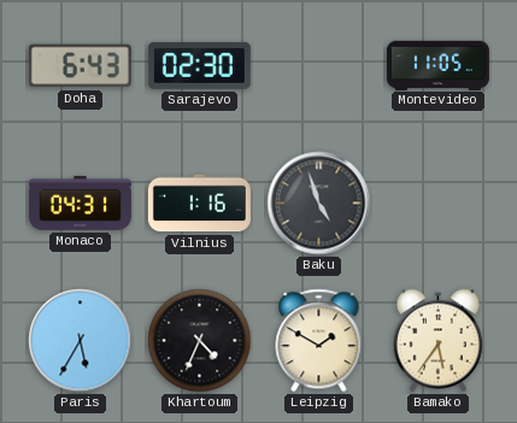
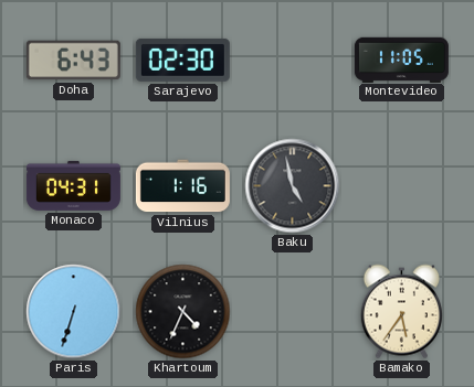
Baku: 4:57 -> 4:58 (293, 186)
Paris: 5:35 -> 6:33 (74, 312)
Leipzig: 1:50 -> none (319, 341)
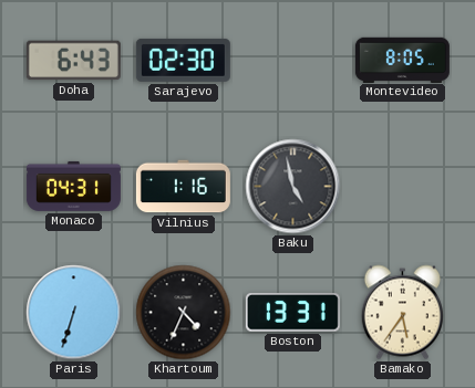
Montevideo: 11:05 -> 8:05 (402, 60)
Boston: none -> 13:31 (292, 313)
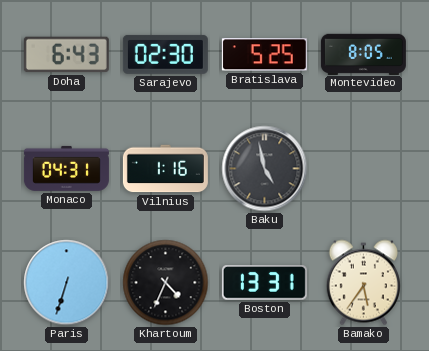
Bratislava: none -> 5:25 (264, 55)
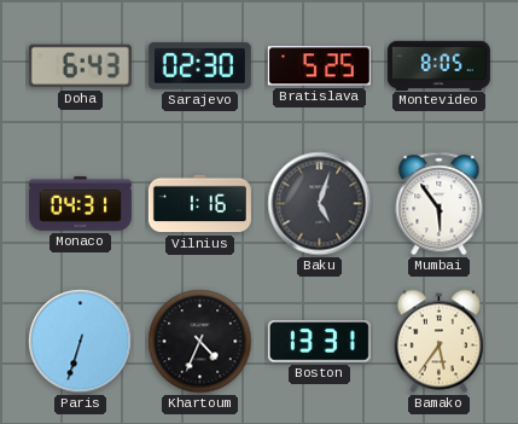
Baku: 4:58 -> 5:03 (320, 204)
Mumbai: none -> 5:54 (440, 204)
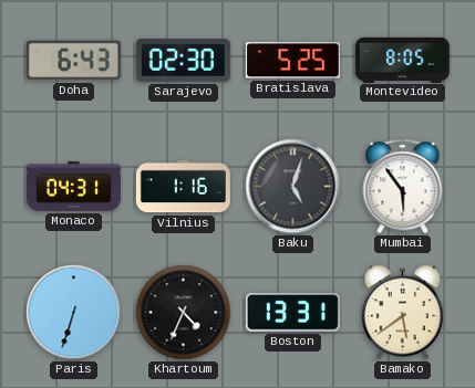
Bamako: 5:36 -> 5:39 (402, 313)
